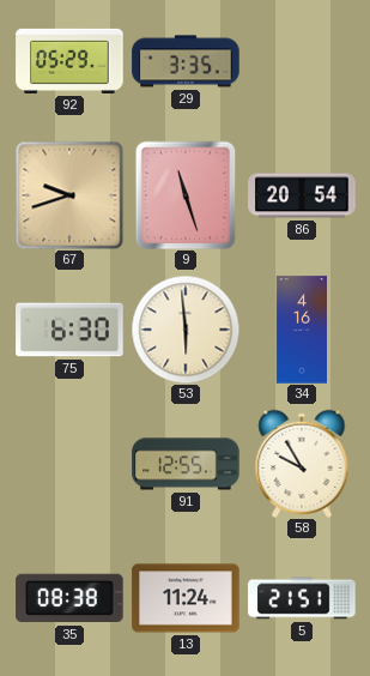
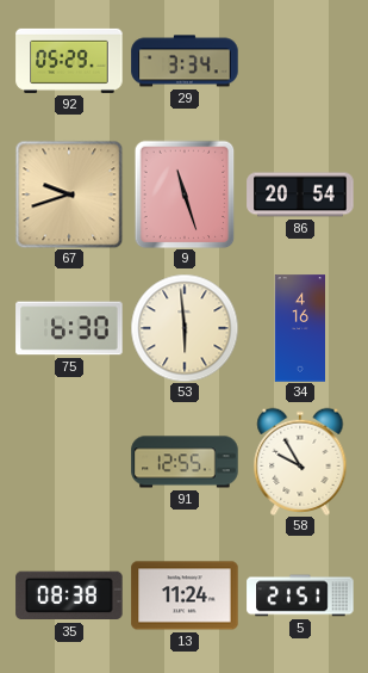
29: 3:35 -> 3:34 (185, 61)
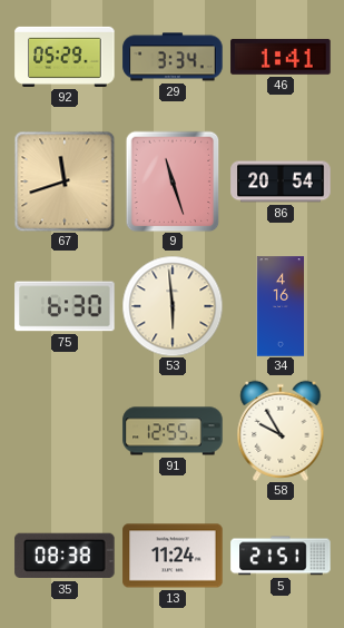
46: none -> 1:41 (281, 57)
67: 9:42 -> 11:42 (65, 181)
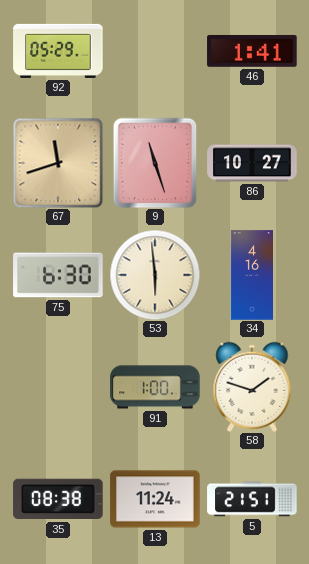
29: 3:34 -> none (173, 57)
86: 20:54 -> 10:27 (252, 163)
91: 12:55 -> 1:00 (155, 387)
58: 9:55 -> 1:48 (252, 386)
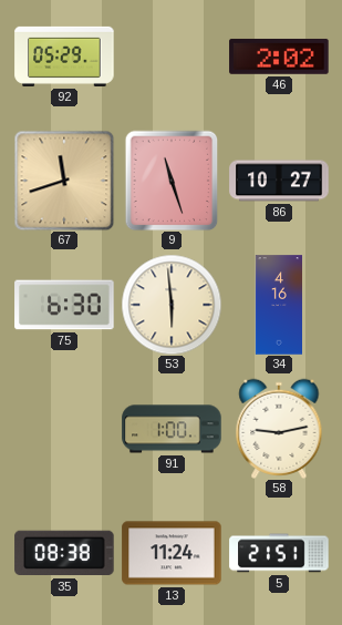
46: 1:41 -> 2:02 (279, 57)
58: 1:48 -> 9:13 (279, 428)
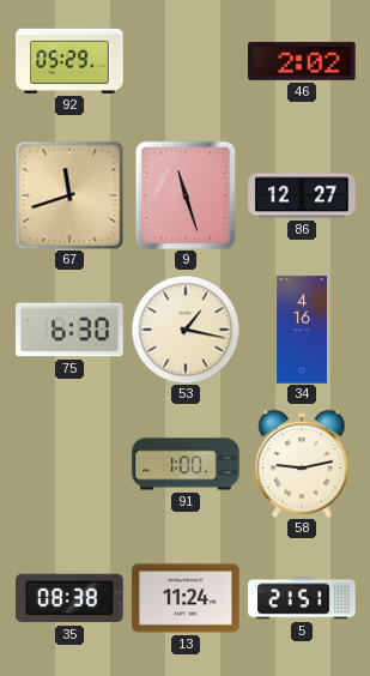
86: 10:27 -> 12:27 (302, 195)
53: 5:59 -> 1:17 (186, 330)
